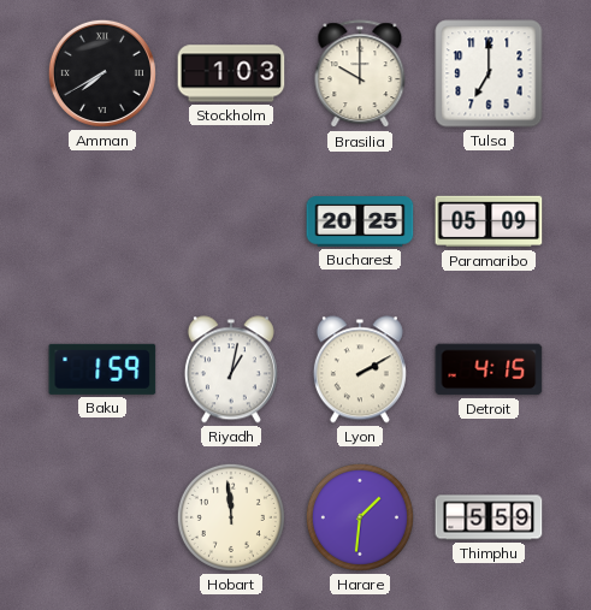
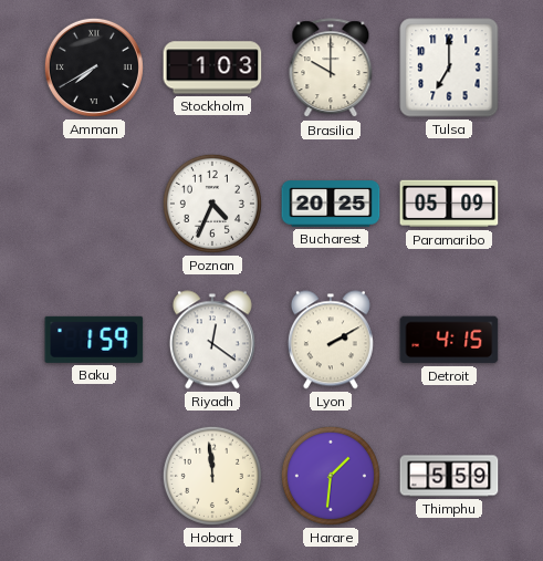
Poznan: none -> 4:34 (212, 204)
Riyadh: 1:02 -> 12:21 (212, 340)
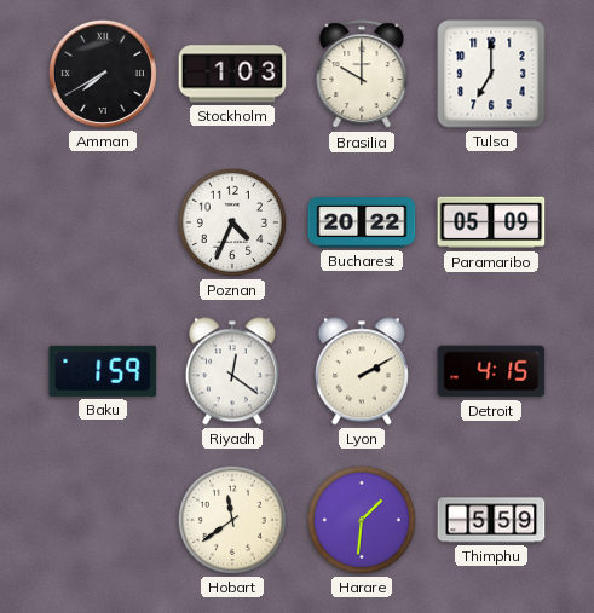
Bucharest: 20:25 -> 20:22 (362, 222)
Hobart: 11:59 -> 11:39 (232, 520)
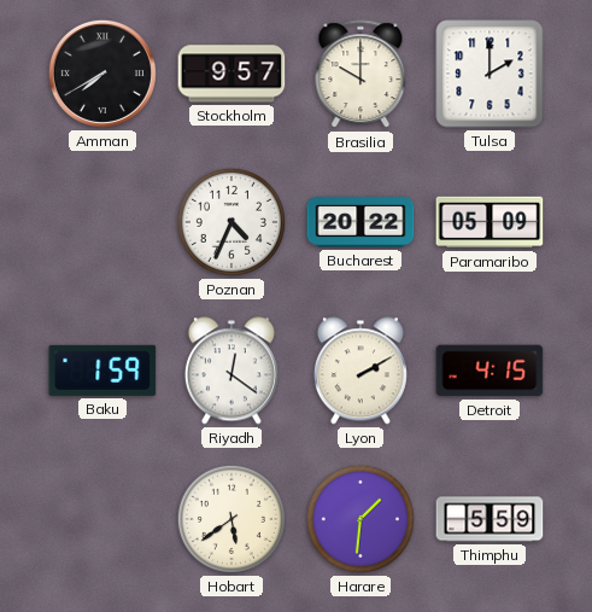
Stockholm: 1:03 -> 9:57 (231, 74)
Tulsa: 7:00 -> 2:00 (490, 74)
Hobart: 11:39 -> 5:39 (231, 519)
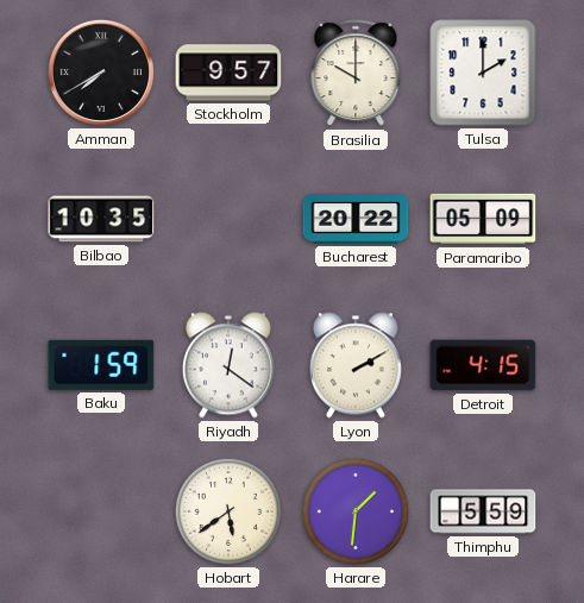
Bilbao: none -> 10:35 (101, 219)
Poznan: 4:34 -> none (231, 222)
